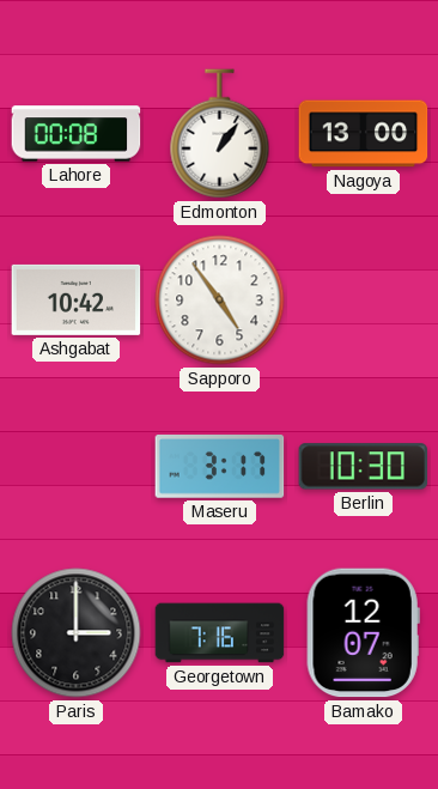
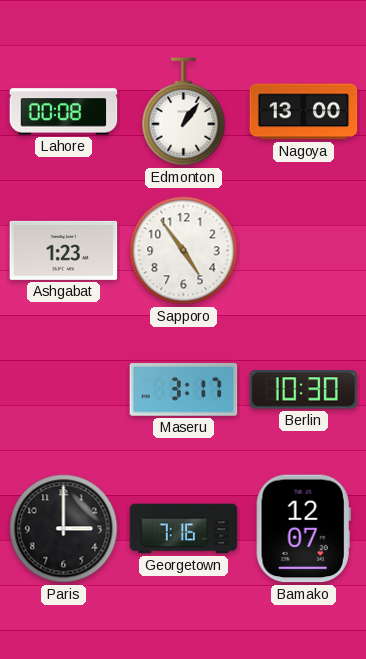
Ashgabat: 10:42 -> 1:23 (64, 250)
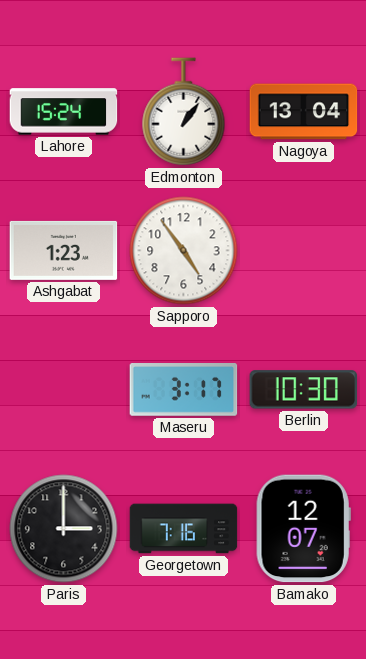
Lahore: 00:08 -> 15:24 (64, 112)
Nagoya: 13:00 -> 13:04 (304, 112)
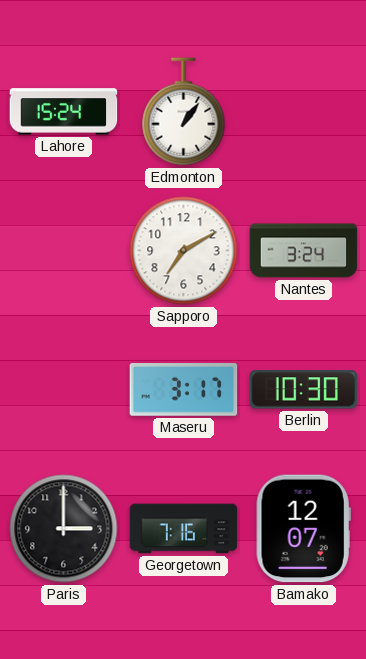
Nagoya: 13:04 -> none (304, 112)
Ashgabat: 1:23 -> none (64, 250)
Sapporo: 4:54 -> 7:10 (184, 251)
Nantes: none -> 3:24 (304, 251)
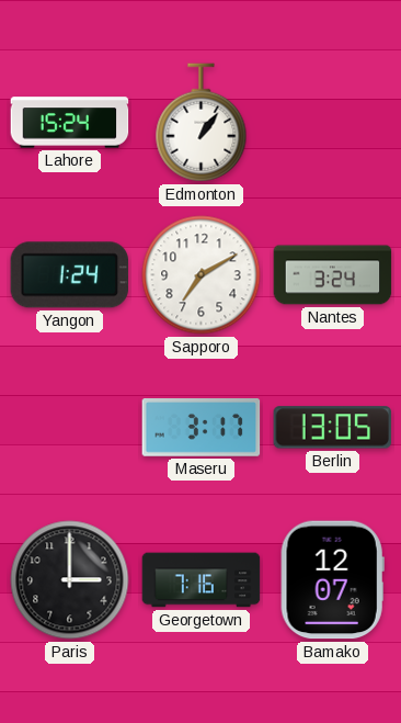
Yangon: none -> 1:24 (70, 275)
Berlin: 10:30 -> 13:05 (333, 428)
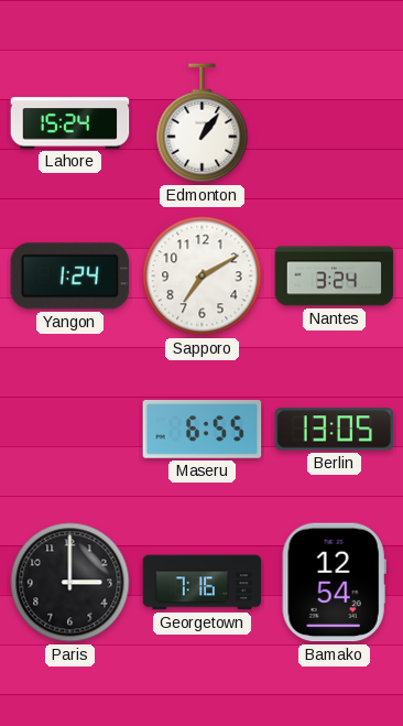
Maseru: 3:17 -> 6:55 (203, 430)
Bamako: 12:07 -> 12:54 (334, 583)
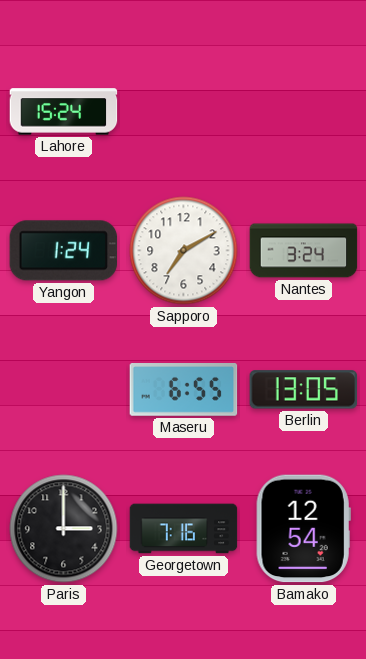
Edmonton: 1:06 -> none (203, 123)
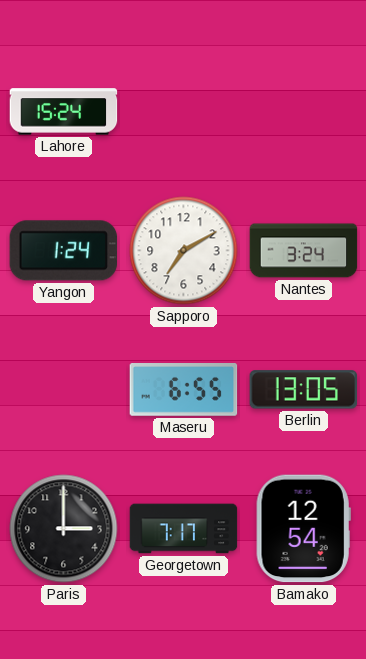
Georgetown: 7:16 -> 7:17 (184, 529)
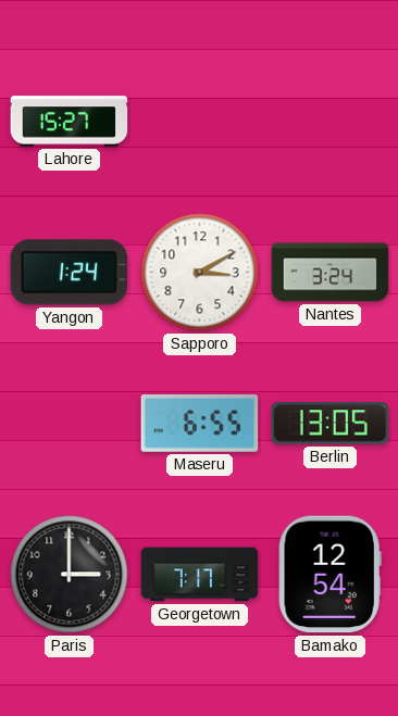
Lahore: 15:24 -> 15:27 (70, 122)
Sapporo: 7:10 -> 3:10 (200, 273)
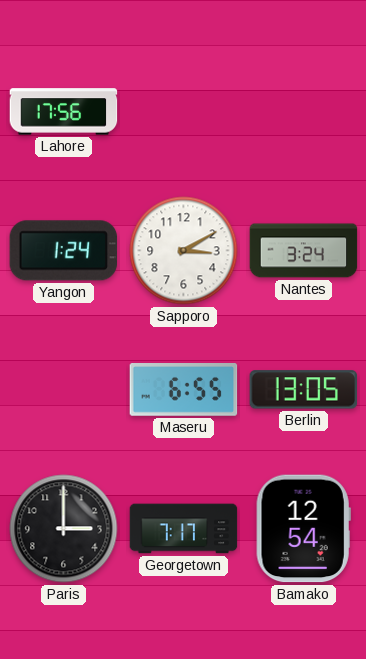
Lahore: 15:27 -> 17:56 (64, 112)
